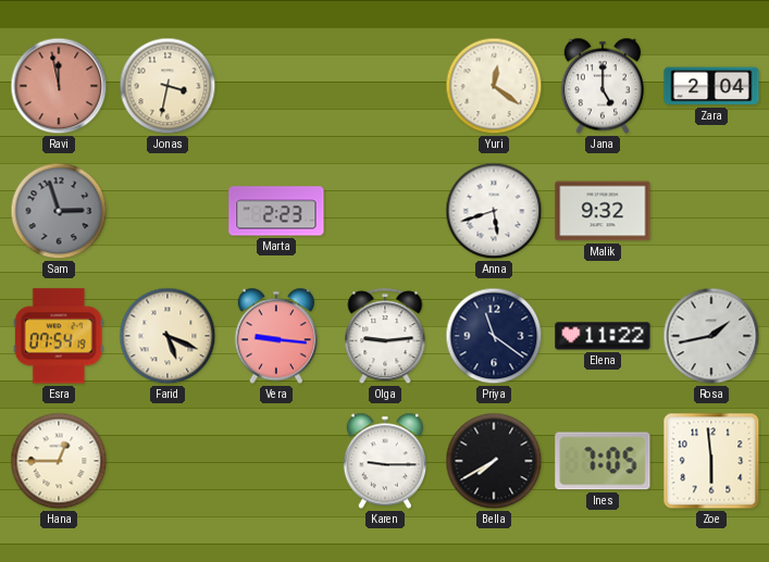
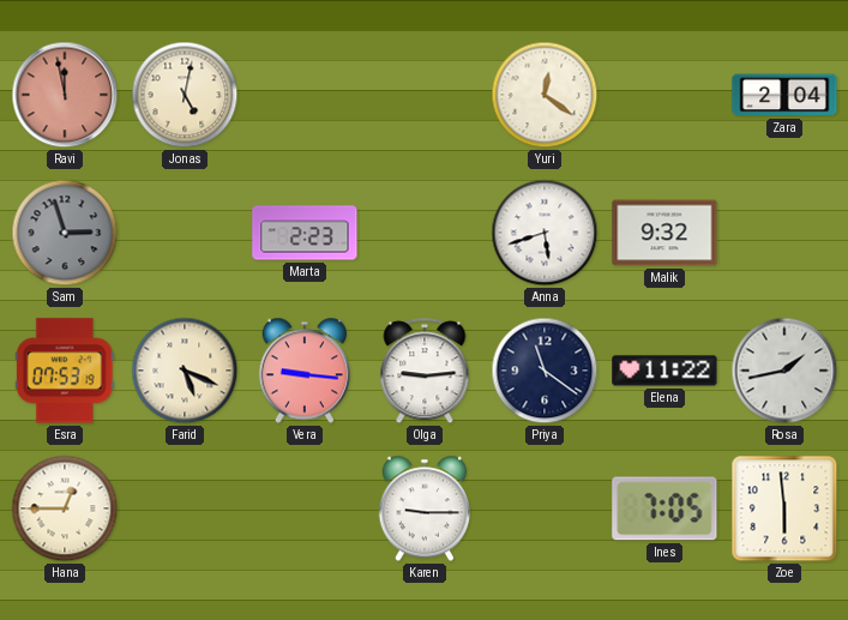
Jonas: 3:32 -> 5:02 (185, 95)
Jana: 5:00 -> none (601, 86)
Esra: 07:54 -> 07:53 (65, 371)
Bella: 7:40 -> none (494, 461)
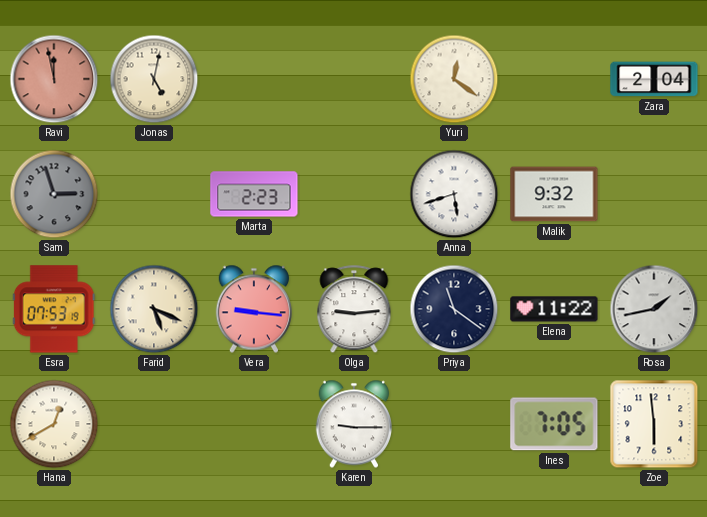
Hana: 12:45 -> 12:40 (54, 424)
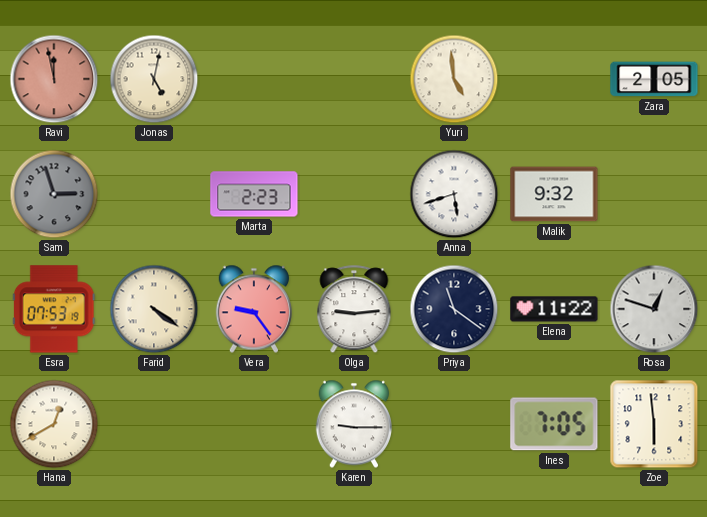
Yuri: 12:21 -> 4:59 (454, 79)
Zara: 2:04 -> 2:05 (654, 79)
Farid: 5:19 -> 4:21 (154, 309)
Vera: 9:16 -> 9:24 (253, 309)
Rosa: 1:43 -> 12:48 (654, 309)
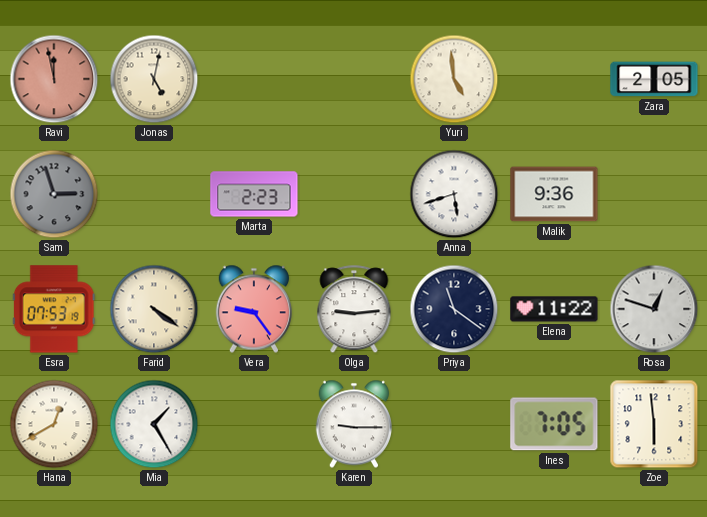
Malik: 9:32 -> 9:36 (554, 194)
Mia: none -> 1:25 (154, 424)
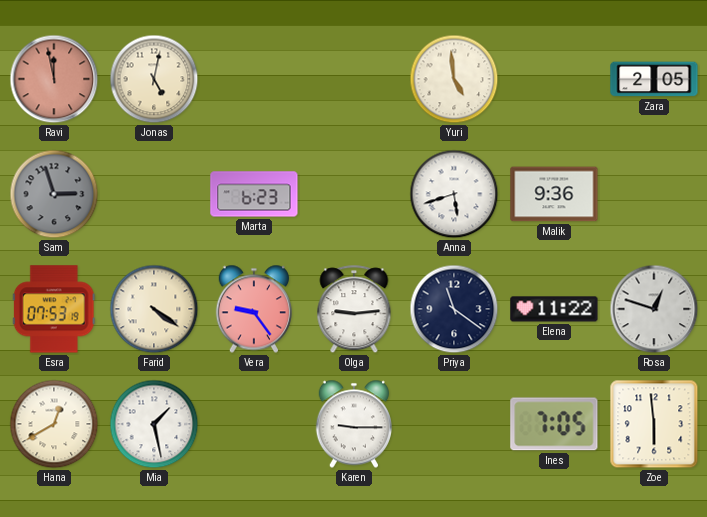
Marta: 2:23 -> 6:23 (254, 194)
Mia: 1:25 -> 1:28 (154, 424)
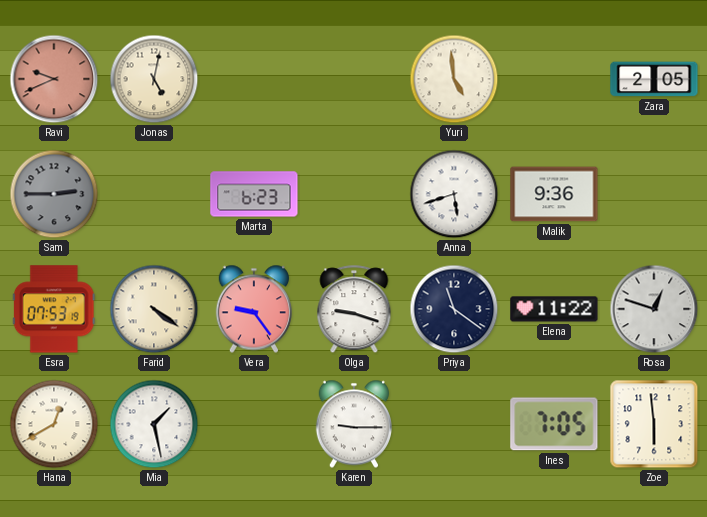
Ravi: 11:58 -> 9:41 (54, 79)
Sam: 2:57 -> 2:45 (54, 194)
Olga: 9:14 -> 9:18 (354, 310)
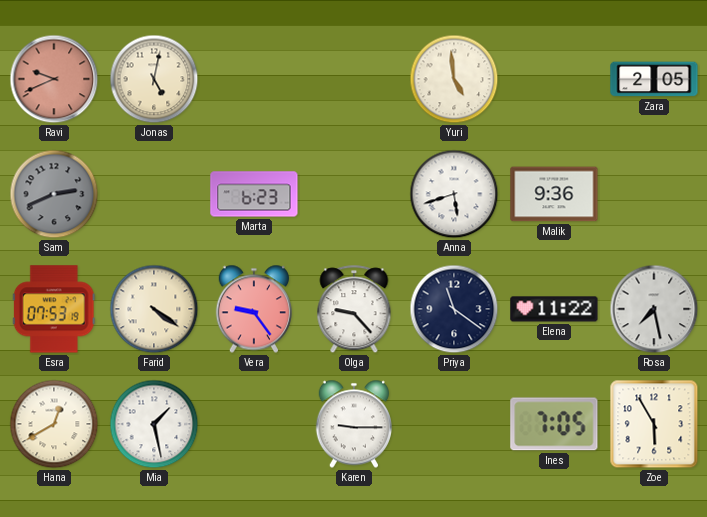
Sam: 2:45 -> 2:41 (54, 194)
Olga: 9:18 -> 9:23 (354, 310)
Rosa: 12:48 -> 7:28 (654, 309)
Zoe: 5:59 -> 5:55 (654, 424)
